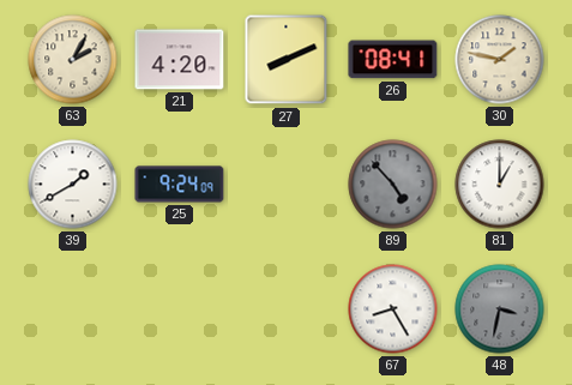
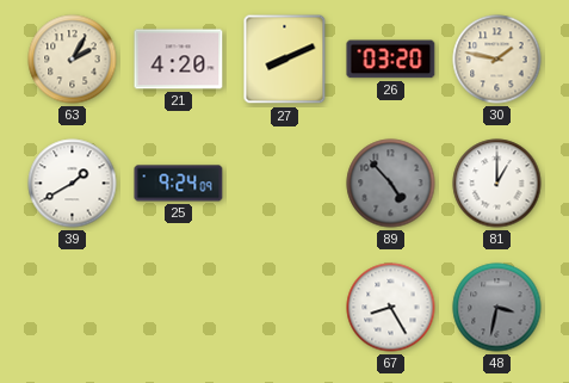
26: 08:41 -> 03:20 (391, 60)
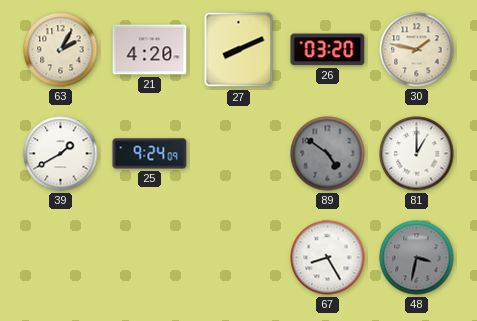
89: 4:53 -> 4:51 (328, 154)
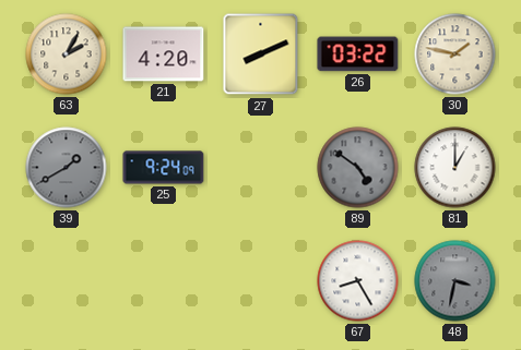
26: 03:20 -> 03:22 (358, 55)
39 dial: white -> grey (67, 168)
